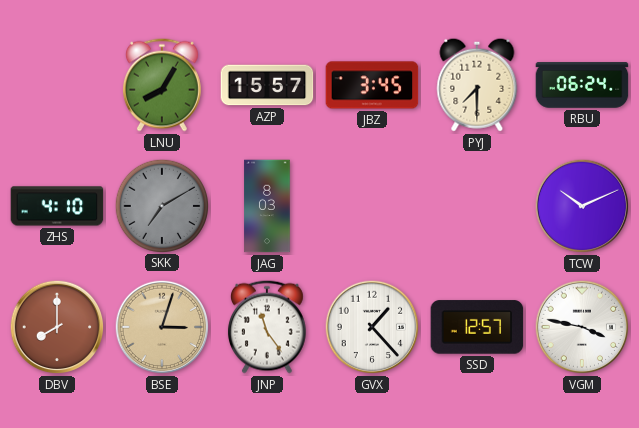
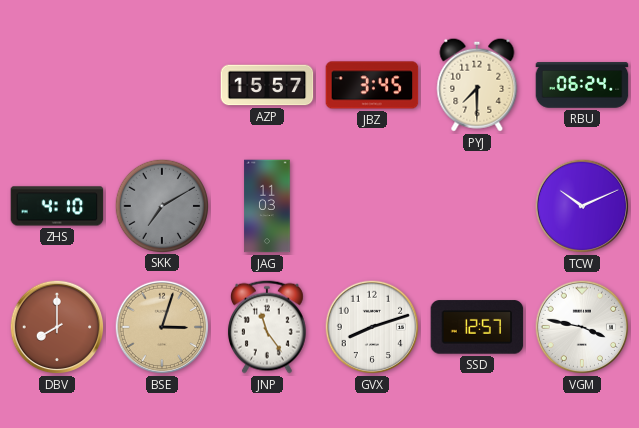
LNU: 8:05 -> none (162, 85)
JAG: 8:03 -> 11:03 (267, 206)
GVX: 1:23 -> 8:12 (372, 327)
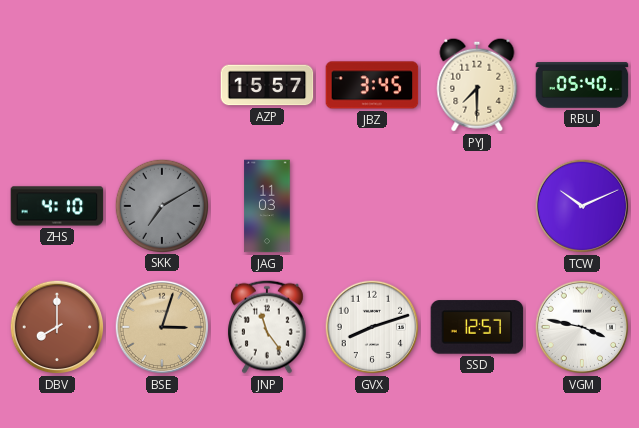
RBU: 06:24 -> 05:40 (582, 85)
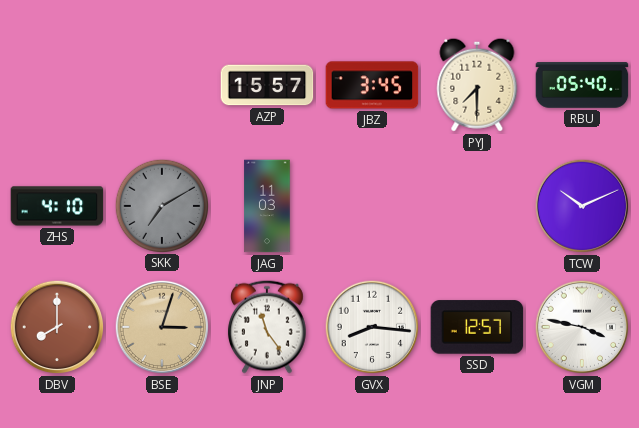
GVX: 8:12 -> 8:16 (372, 327)
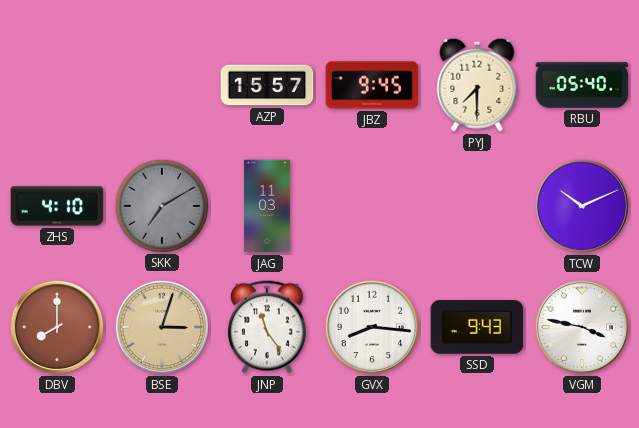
JBZ: 3:45 -> 9:45 (372, 85)
SSD: 12:57 -> 9:43 (477, 327)
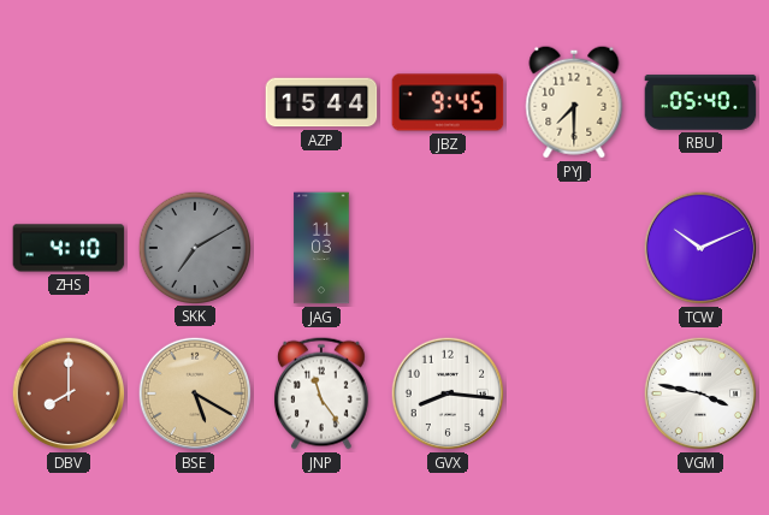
AZP: 15:57 -> 15:44 (321, 102)
BSE: 3:03 -> 5:20 (195, 393)
SSD: 9:43 -> none (477, 327)
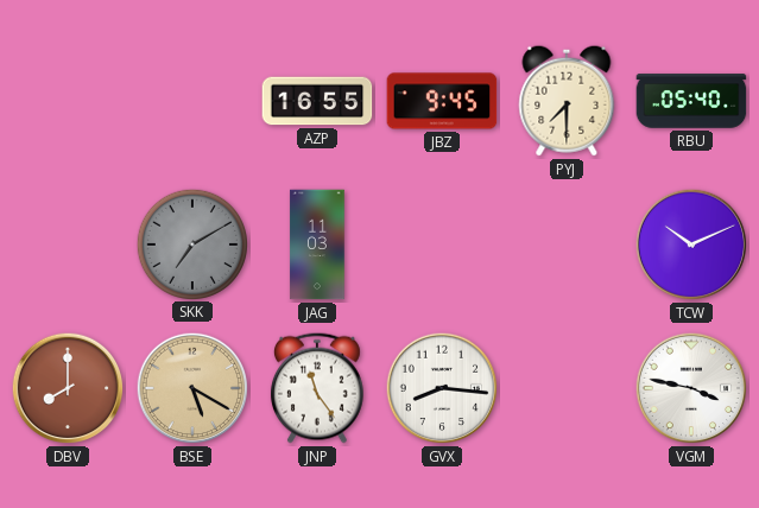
AZP: 15:44 -> 16:55 (317, 101)
ZHS: 4:10 -> none (69, 248)
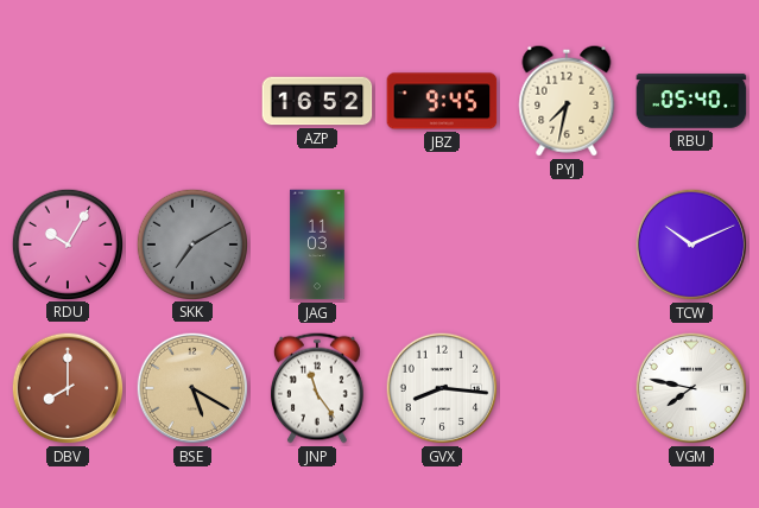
AZP: 16:55 -> 16:52 (317, 101)
PYJ: 7:30 -> 7:32 (567, 101)
RDU: none -> 10:05 (67, 243)
VGM: 3:47 -> 7:47 (691, 388)
